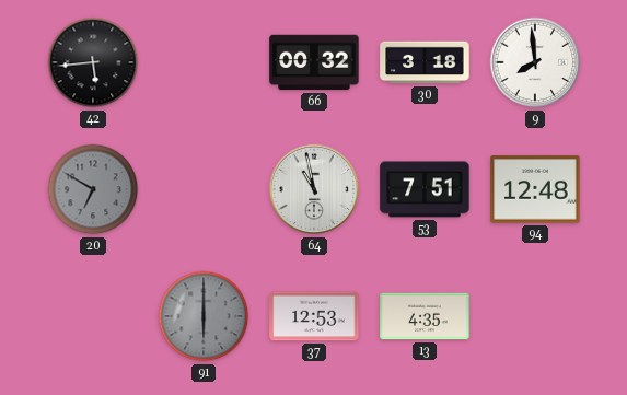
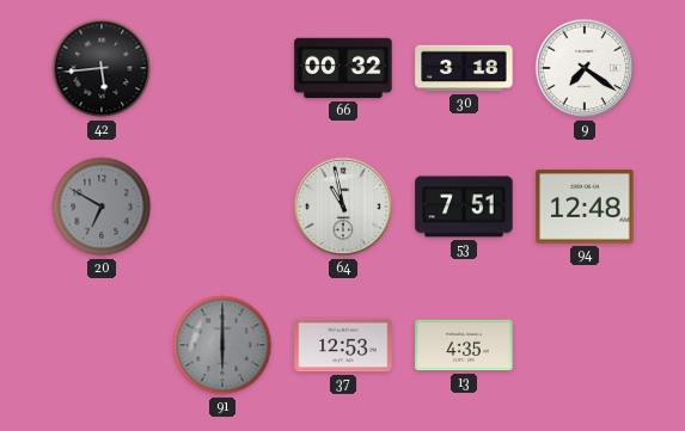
9: 7:59 -> 7:21 (585, 68)
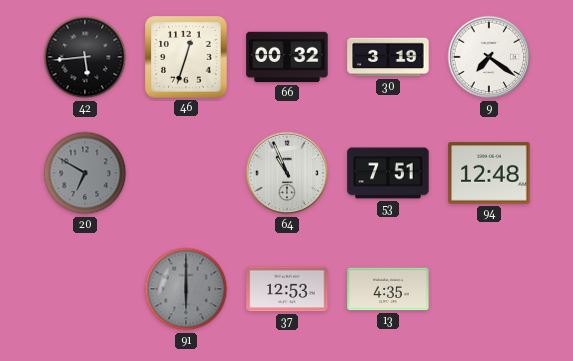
46: none -> 12:33 (186, 57)
30: 3:18 -> 3:19 (388, 57)
64: 10:58 -> 10:56 (287, 173)
